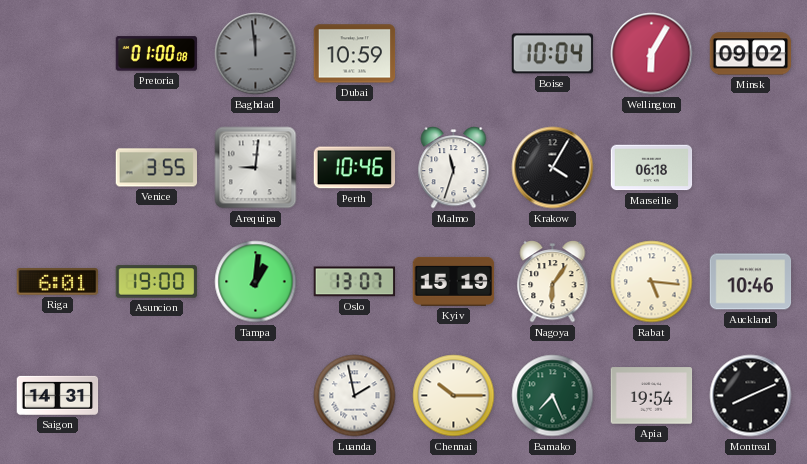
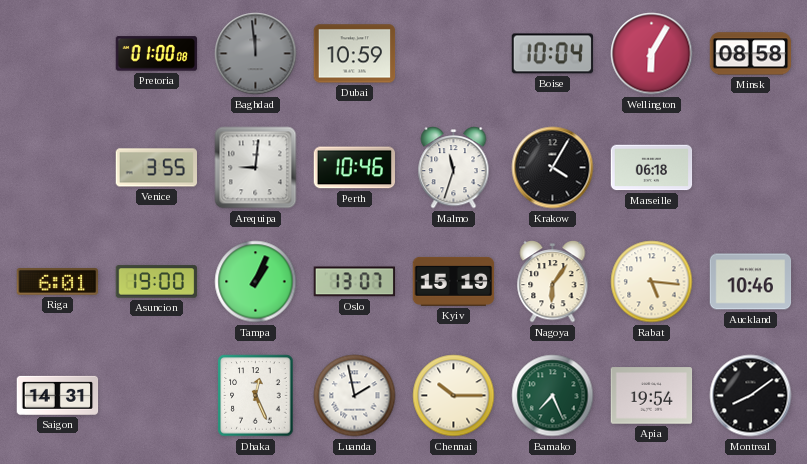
Minsk: 09:02 -> 08:58 (751, 54)
Tampa: 1:01 -> 1:04 (256, 282)
Dhaka: none -> 12:26 (256, 396)
Montreal: 8:11 -> 8:09 (751, 396)
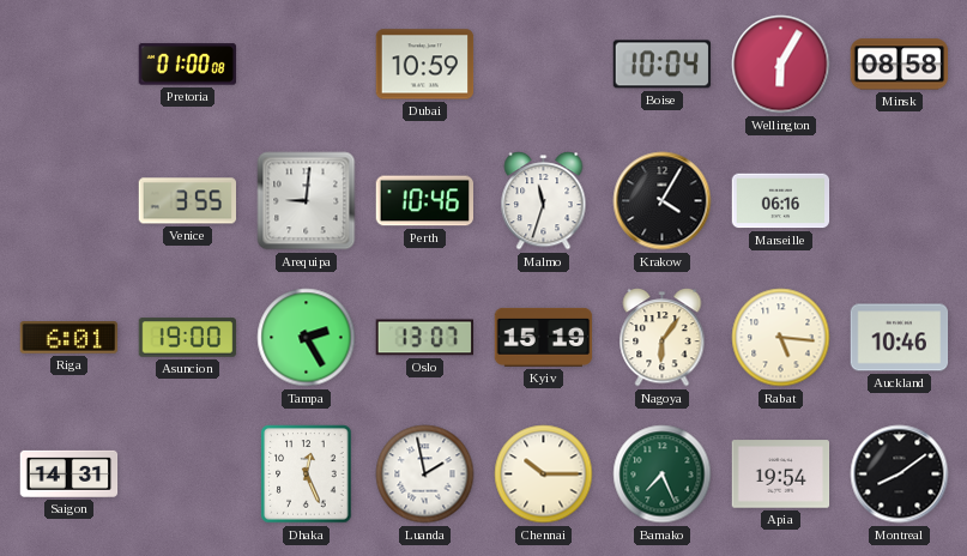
Baghdad: 11:59 -> none (256, 54)
Marseille: 06:18 -> 06:16 (781, 201)
Tampa: 1:04 -> 2:25 (307, 338)
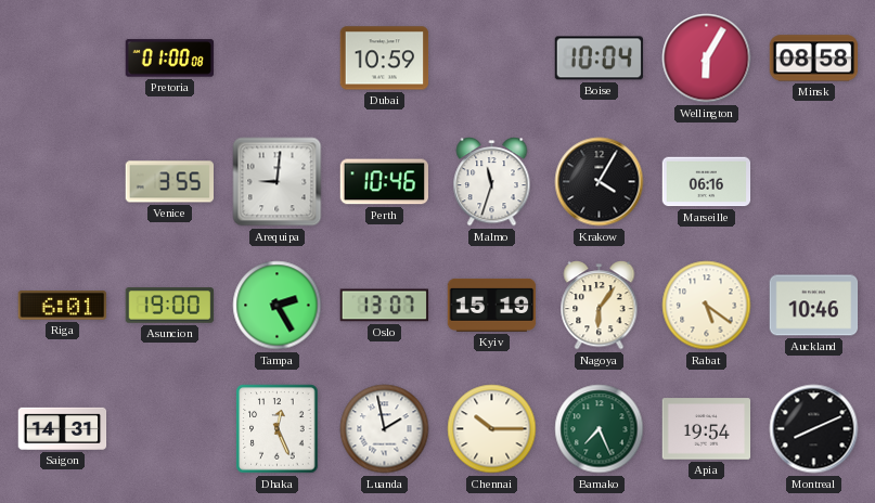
Rabat: 5:16 -> 5:21 (707, 306)
Montreal: 8:09 -> 8:11 (814, 429)
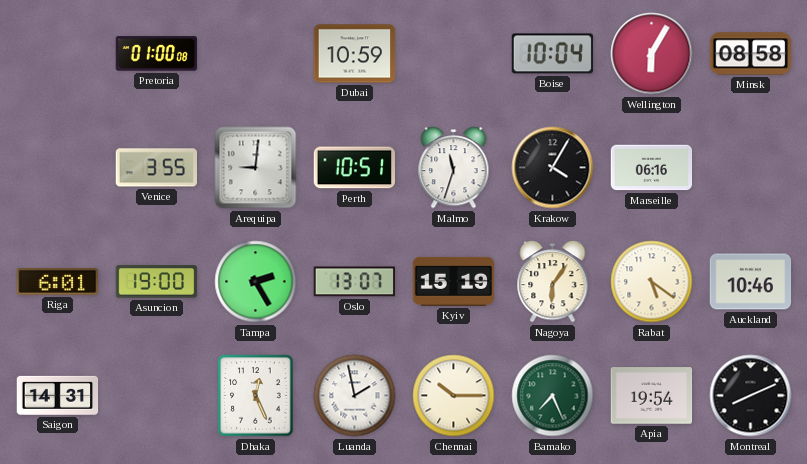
Perth: 10:46 -> 10:51 (355, 168)
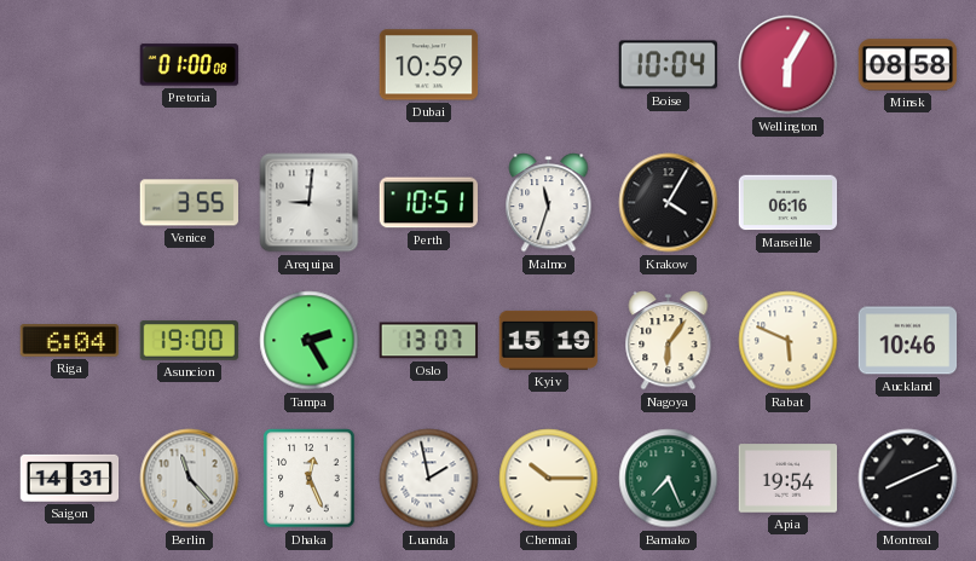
Riga: 6:01 -> 6:04 (70, 341)
Rabat: 5:21 -> 5:49 (789, 341)
Berlin: none -> 11:23 (190, 479)
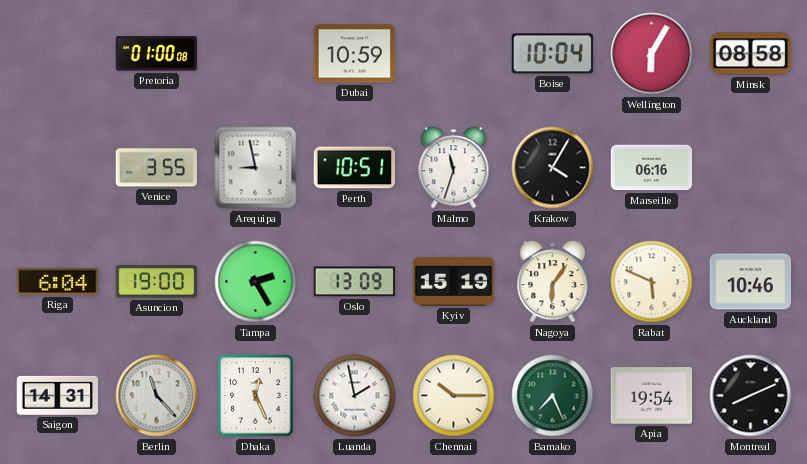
Arequipa: 9:01 -> 8:58 (256, 168)
Oslo: 13:07 -> 13:09 (354, 282)
